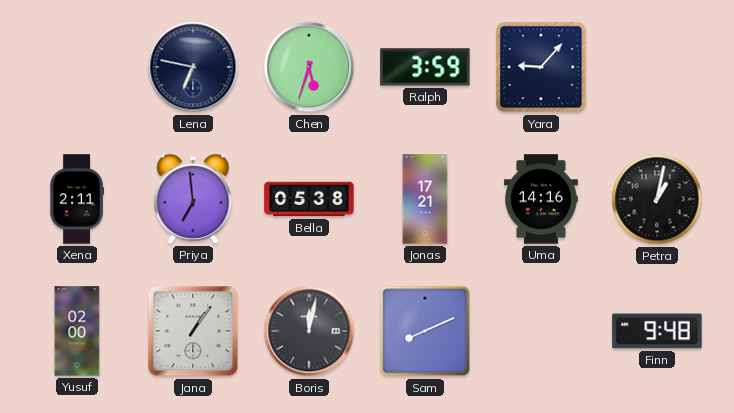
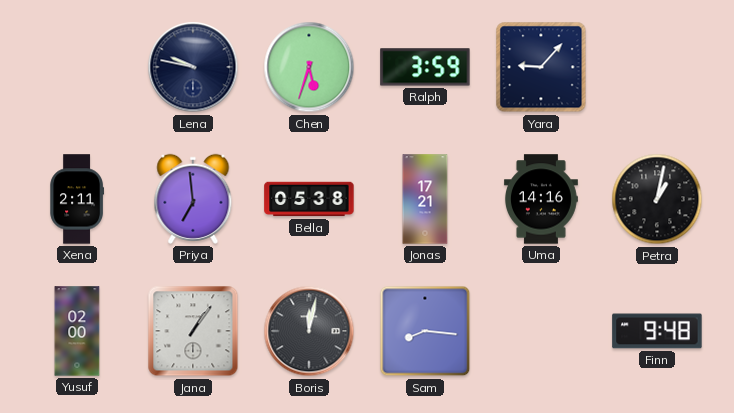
Lena: 6:47 -> 9:47 (193, 67)
Sam: 8:11 -> 8:16 (425, 331)
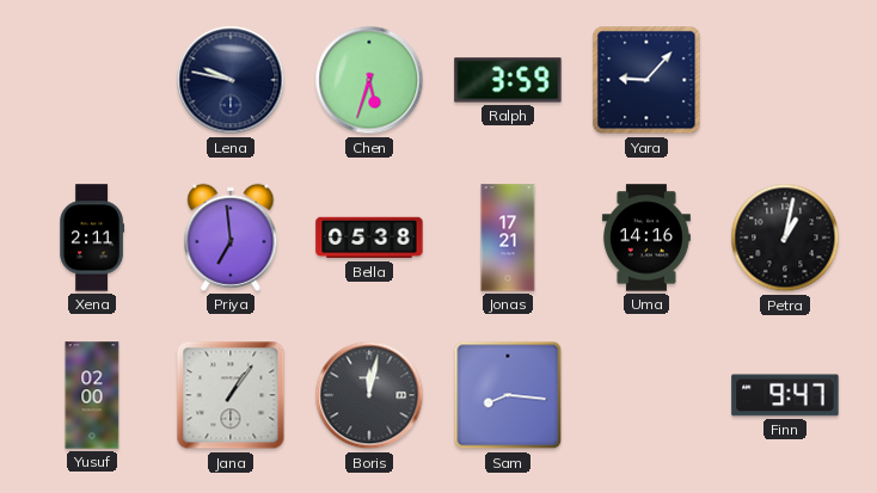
Finn: 9:48 -> 9:47 (785, 395)
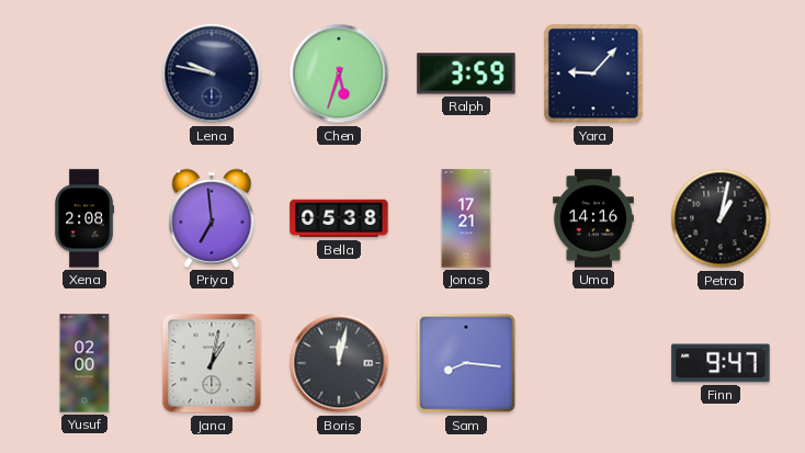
Xena: 2:11 -> 2:08 (83, 218)
Jana: 1:06 -> 1:02 (212, 363)
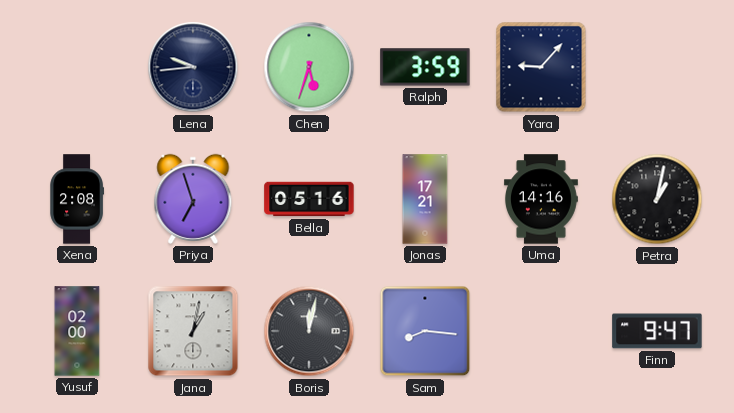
Lena: 9:47 -> 9:44 (193, 67)
Priya: 6:59 -> 6:57 (193, 199)
Bella: 05:38 -> 05:16 (309, 199)
